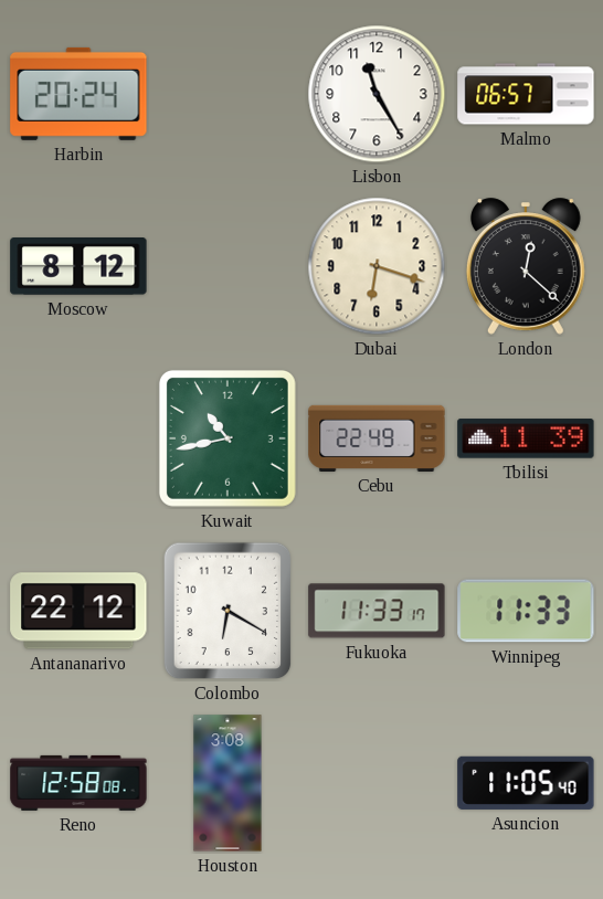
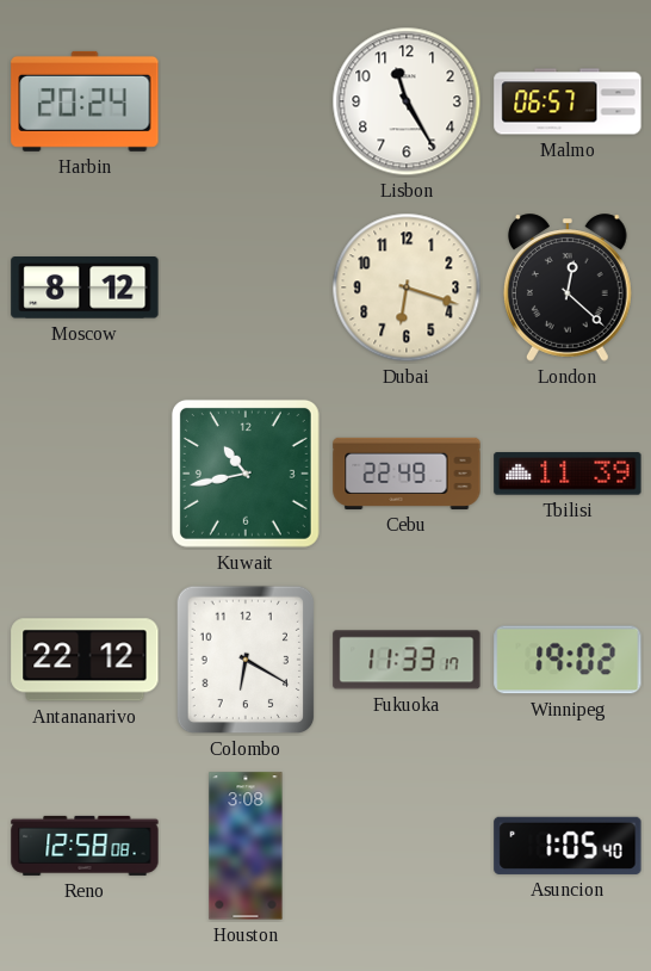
Winnipeg: 11:33 -> 19:02 (568, 660)
Asuncion: 11:05 -> 1:05 (568, 846)
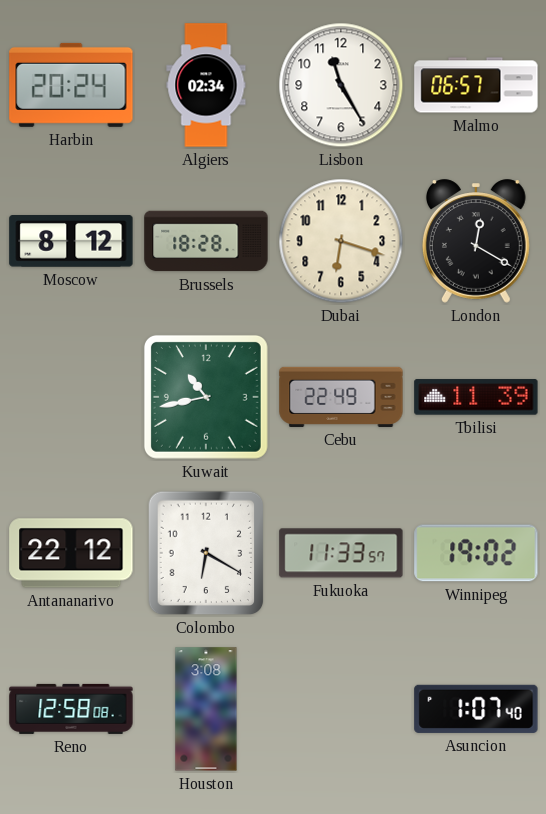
Algiers: none -> 02:34 (206, 85)
Brussels: none -> 18:28 (206, 241)
London: 12:22 -> 12:20 (476, 241)
Fukuoka: 11:33:17 -> 11:33:57 (341, 553)
Asuncion: 1:05 -> 1:07 (476, 709)
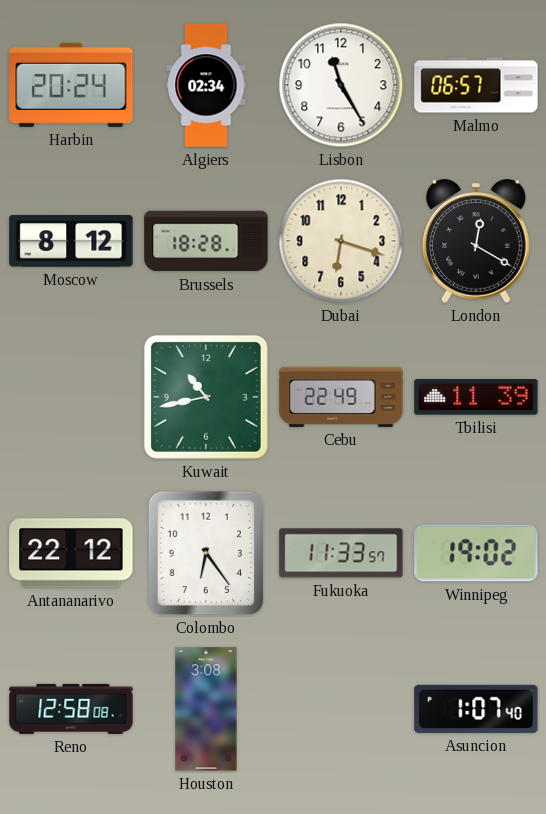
Colombo: 6:20 -> 6:24 (206, 553)
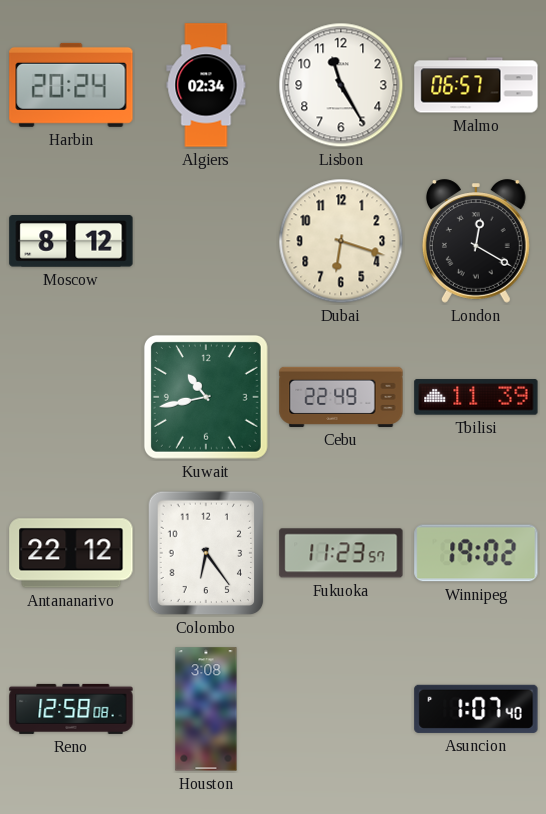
Brussels: 18:28 -> none (206, 241)
Fukuoka: 11:33 -> 11:23 (341, 553)
